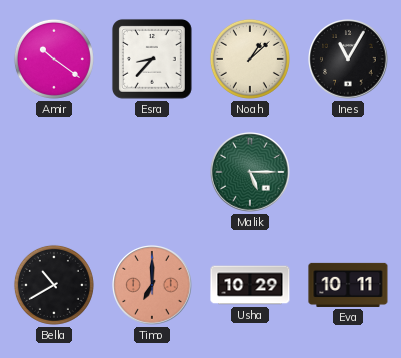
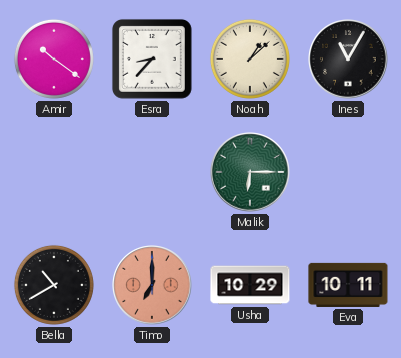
Malik: 5:15 -> 6:15 (250, 172)
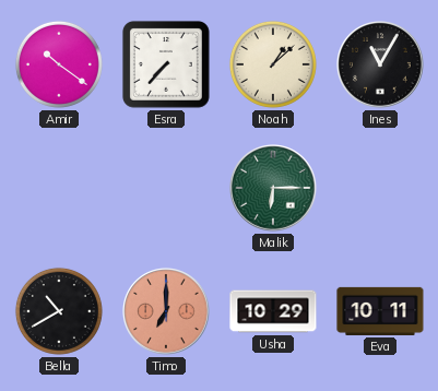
Esra: 8:37 -> 7:37 (166, 64)
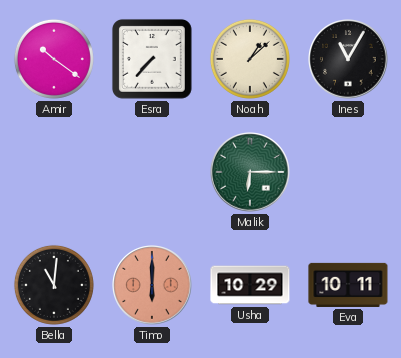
Bella: 10:40 -> 11:01 (54, 285)
Timo: 7:00 -> 6:00 (152, 285)
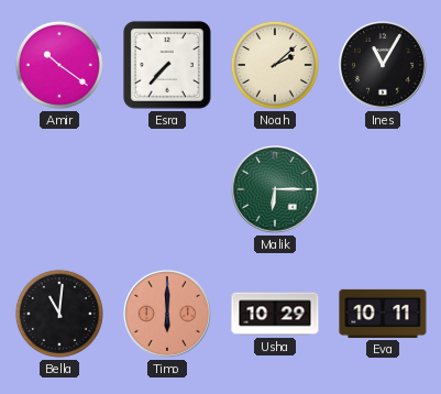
Noah: 1:08 -> 2:08 (275, 65)
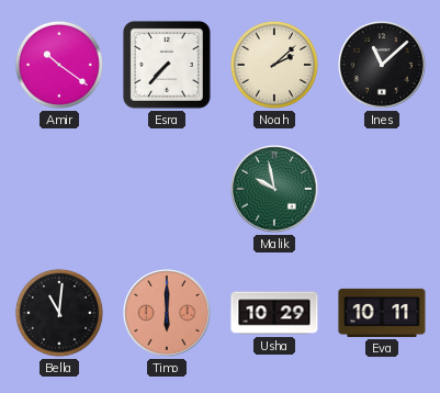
Ines: 11:05 -> 11:08 (382, 65)
Malik: 6:15 -> 9:58 (274, 189)
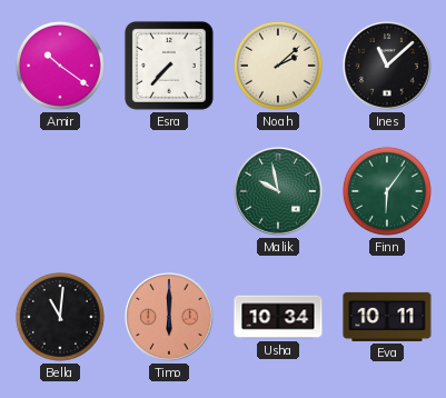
Finn: none -> 6:06 (387, 191)
Usha: 10:29 -> 10:34 (278, 317)
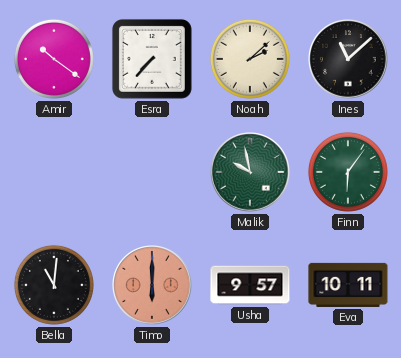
Usha: 10:34 -> 9:57 (250, 285)
